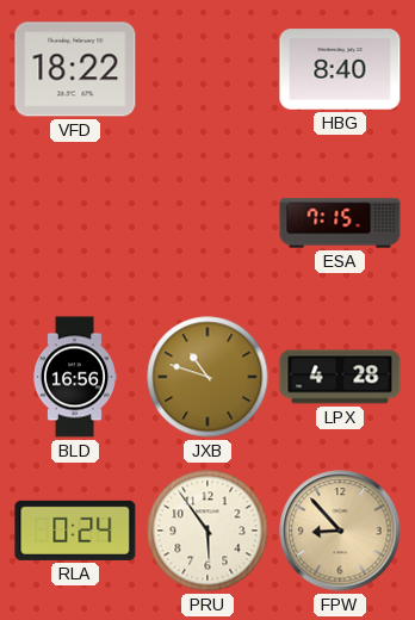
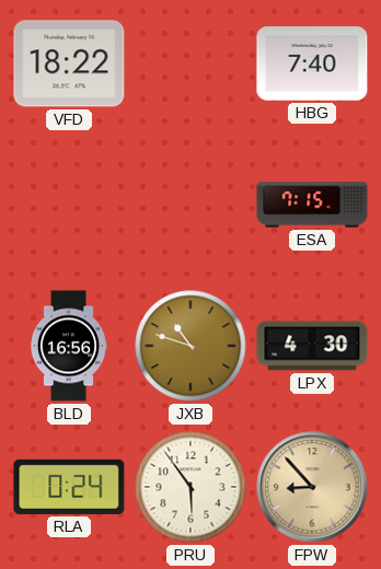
HBG: 8:40 -> 7:40 (312, 63)
LPX: 4:28 -> 4:30 (312, 346)
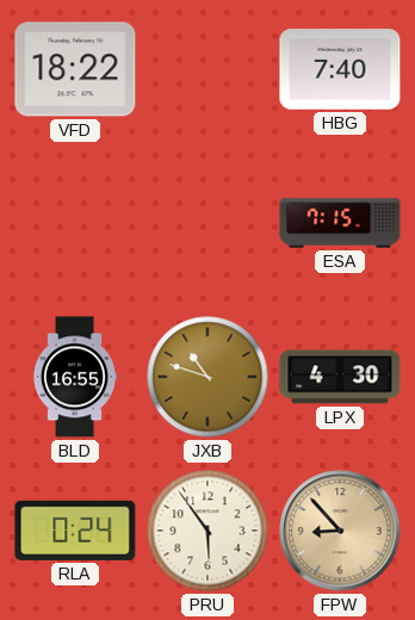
BLD: 16:56 -> 16:55 (74, 377)
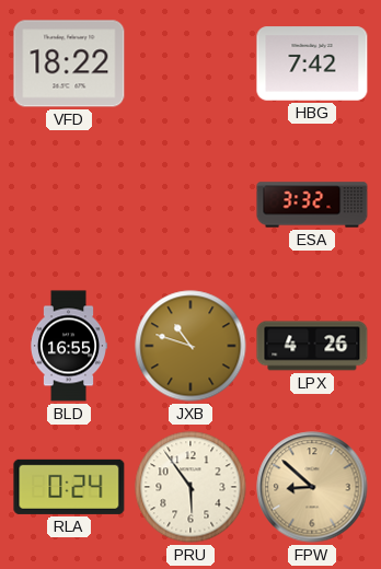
HBG: 7:40 -> 7:42 (312, 63)
ESA: 7:15 -> 3:32 (312, 205)
LPX: 4:30 -> 4:26 (312, 346)
FPW: 8:53 -> 8:52 (312, 487)
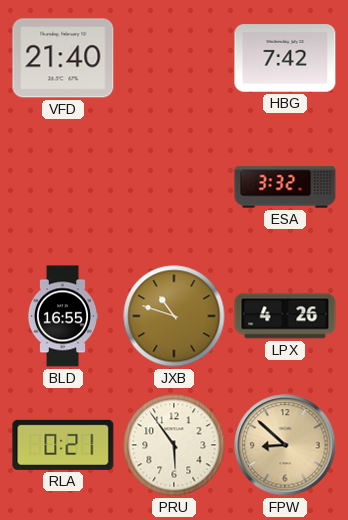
VFD: 18:22 -> 21:40 (63, 58)
RLA: 0:24 -> 0:21 (63, 445)
